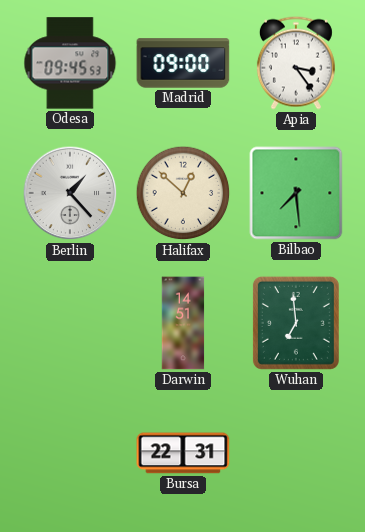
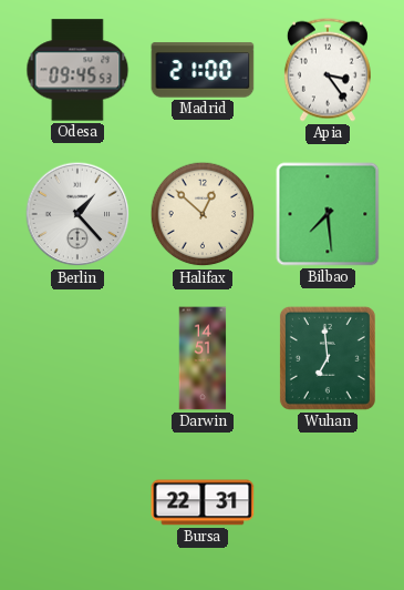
Madrid: 09:00 -> 21:00 (203, 70)
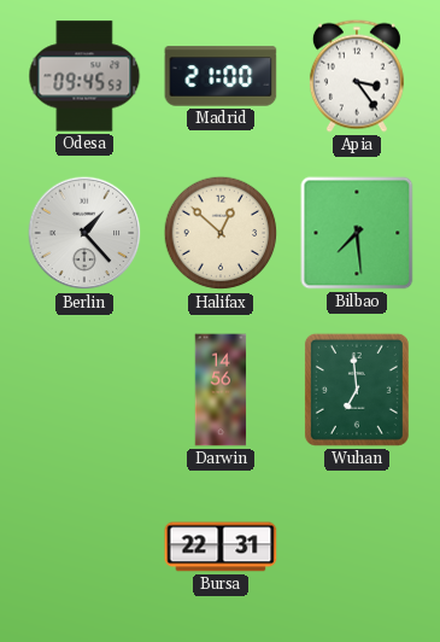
Darwin: 14:51 -> 14:56 (221, 390)
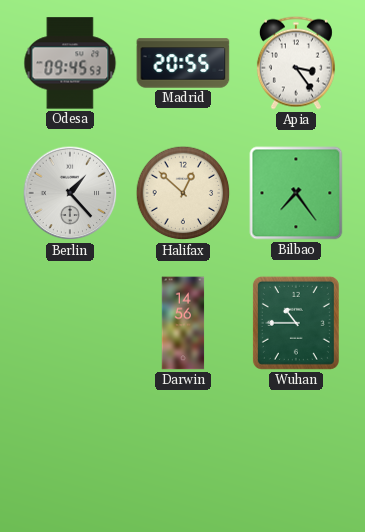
Madrid: 21:00 -> 20:55 (183, 63)
Bilbao: 7:29 -> 7:24 (296, 193)
Wuhan: 6:59 -> 10:45 (296, 323)
Bursa: 22:31 -> none (221, 547)
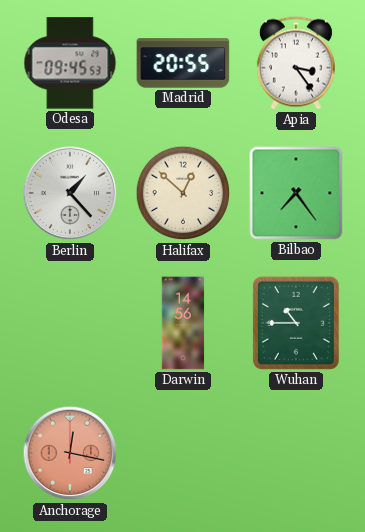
Anchorage: none -> 12:17 (70, 453)
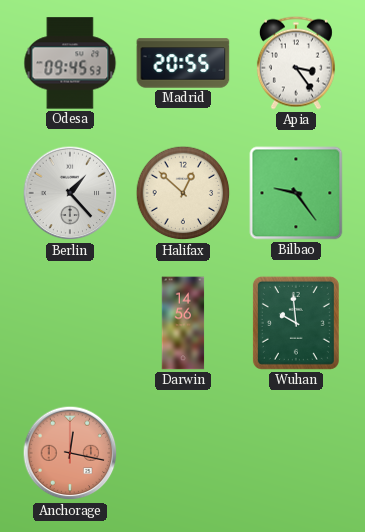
Bilbao: 7:24 -> 9:24 (296, 193)
Wuhan: 10:45 -> 9:59 (296, 323)
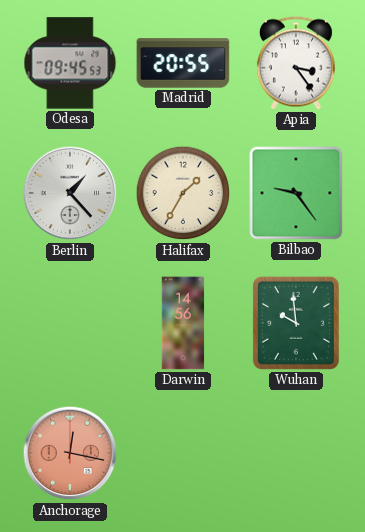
Halifax: 12:52 -> 1:35 (183, 193)
